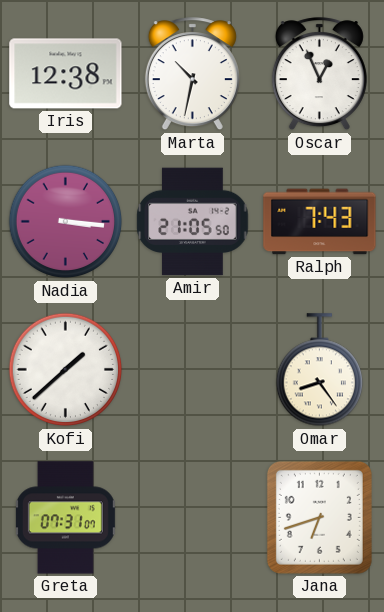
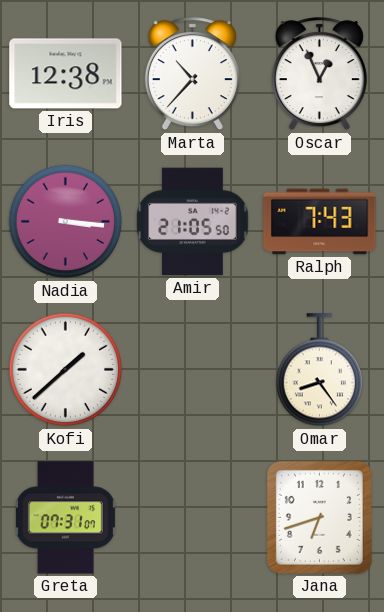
Marta: 10:32 -> 10:37 (192, 74)
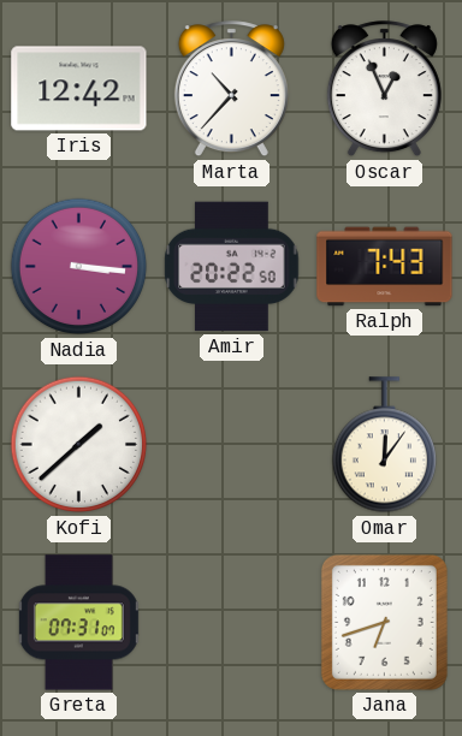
Iris: 12:38 -> 12:42 (79, 89)
Amir: 21:05 -> 20:22 (232, 267)
Omar: 8:24 -> 12:06 (384, 445)
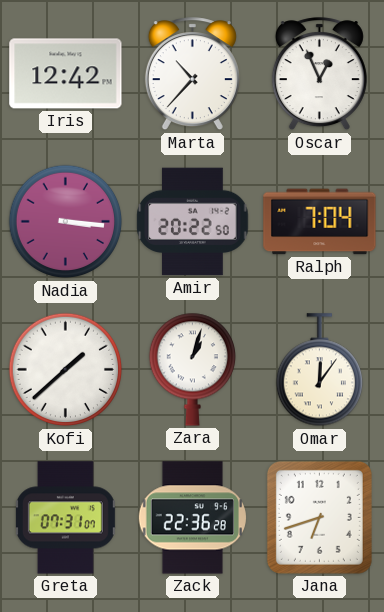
Ralph: 7:43 -> 7:04 (320, 222)
Zara: none -> 1:03 (192, 369)
Zack: none -> 22:36 (192, 518)
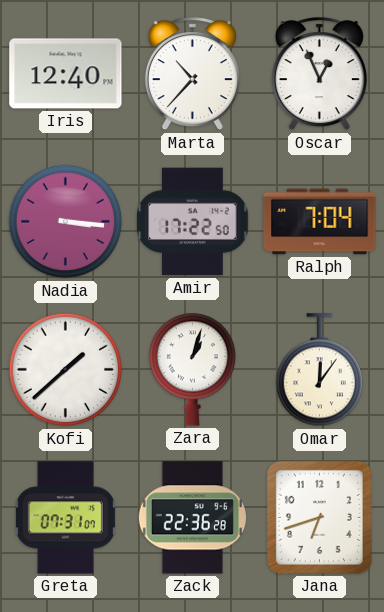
Iris: 12:42 -> 12:40 (66, 74)
Amir: 20:22 -> 17:22 (193, 222)
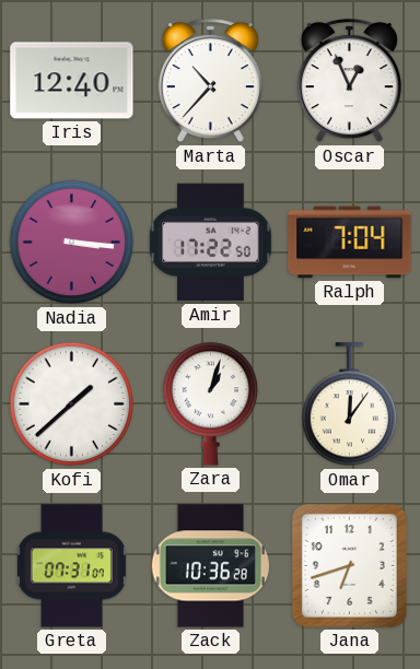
Zack: 22:36 -> 10:36 (210, 566)
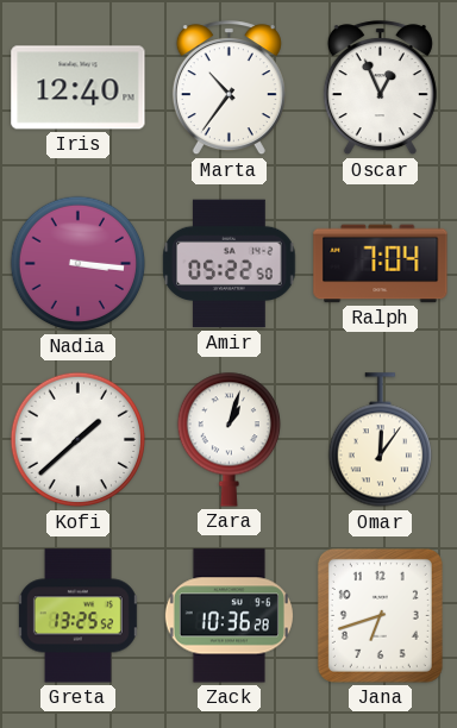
Marta: 10:37 -> 10:36 (228, 88)
Amir: 17:22 -> 05:22 (230, 264)
Greta: 07:31 -> 13:25 (77, 616)
